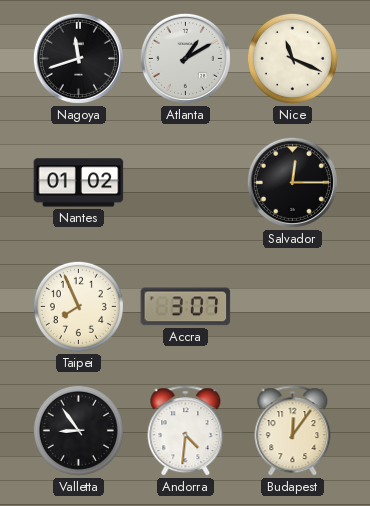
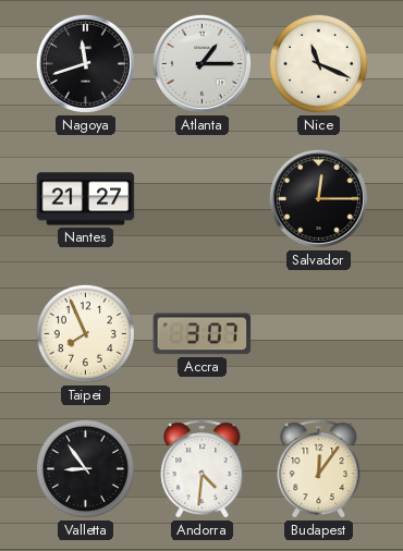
Atlanta: 1:10 -> 1:15 (201, 63)
Nantes: 01:02 -> 21:27 (86, 199)
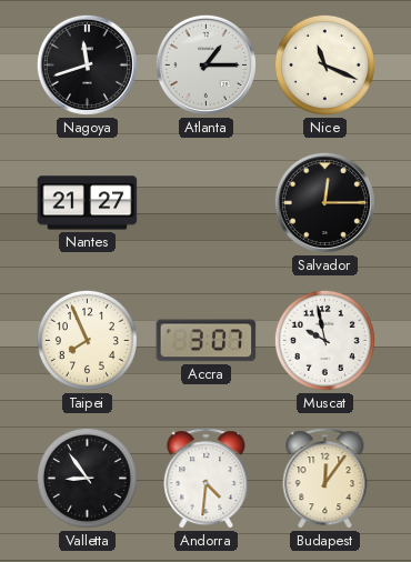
Muscat: none -> 9:58 (324, 340)
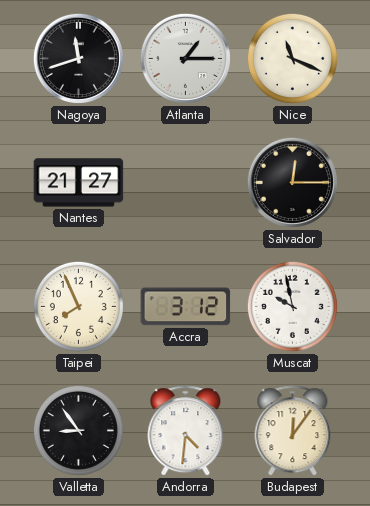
Accra: 3:07 -> 3:12 (186, 307)
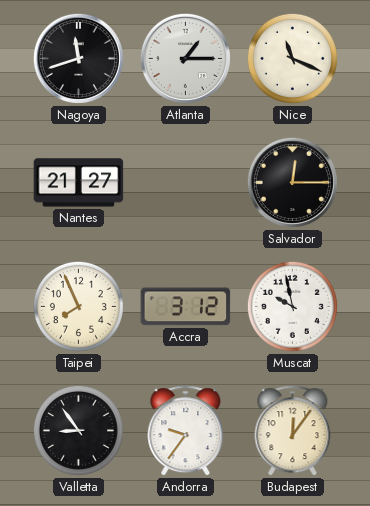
Andorra: 4:31 -> 9:36 (186, 431)
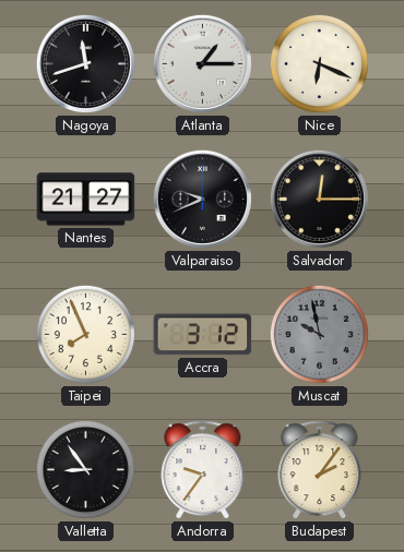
Nice: 11:19 -> 6:19 (319, 63)
Valparaiso: none -> 9:41 (202, 199)
Muscat dial: white -> grey (319, 334)
Budapest: 12:06 -> 2:06 (320, 470)
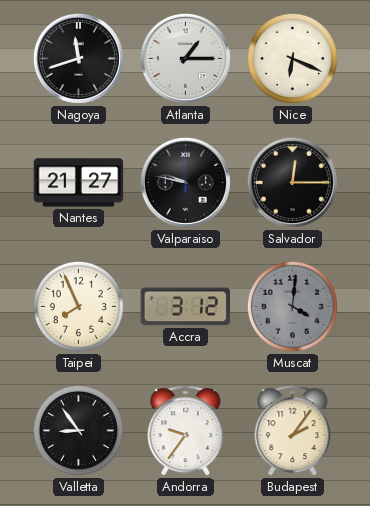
Valparaiso: 9:41 -> 9:47 (185, 182)
Muscat: 9:58 -> 4:01 (292, 306)
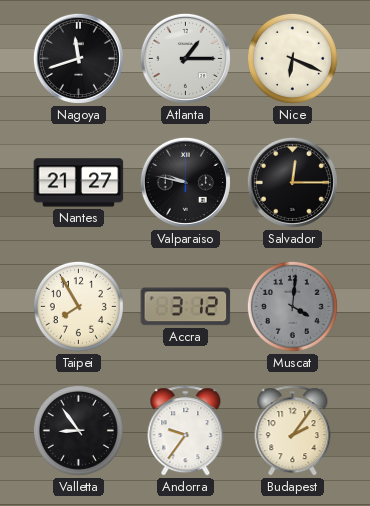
Taipei: 7:56 -> 7:55 (78, 306)
